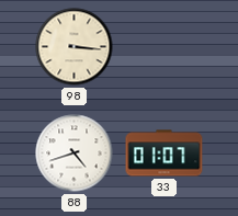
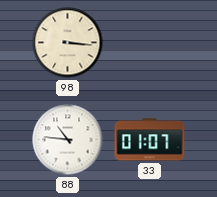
88: 4:42 -> 10:46 (68, 140)
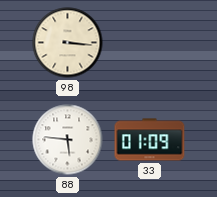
88: 10:46 -> 5:46 (68, 140)
33: 01:07 -> 01:09 (150, 140)
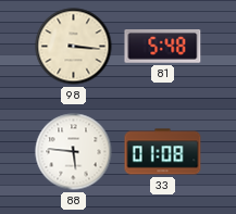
81: none -> 5:48 (163, 47)
33: 01:09 -> 01:08 (163, 152)
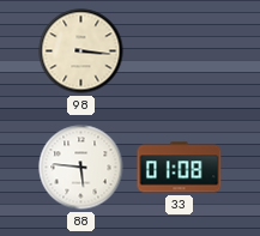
81: 5:48 -> none (163, 47)
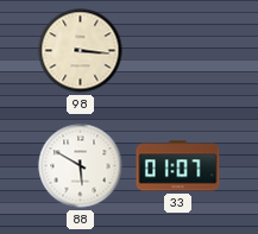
88: 5:46 -> 5:50 (81, 166)
33: 01:08 -> 01:07 (178, 166)
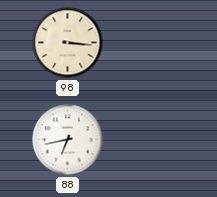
88: 5:50 -> 6:43 (68, 140)
33: 01:07 -> none (178, 166)
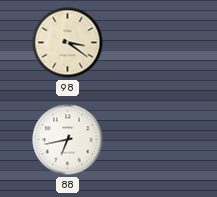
98: 3:16 -> 3:21 (68, 43)
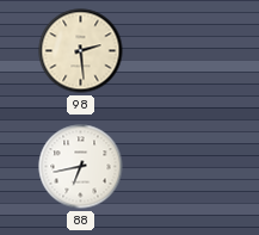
98: 3:21 -> 2:29 (81, 51)
